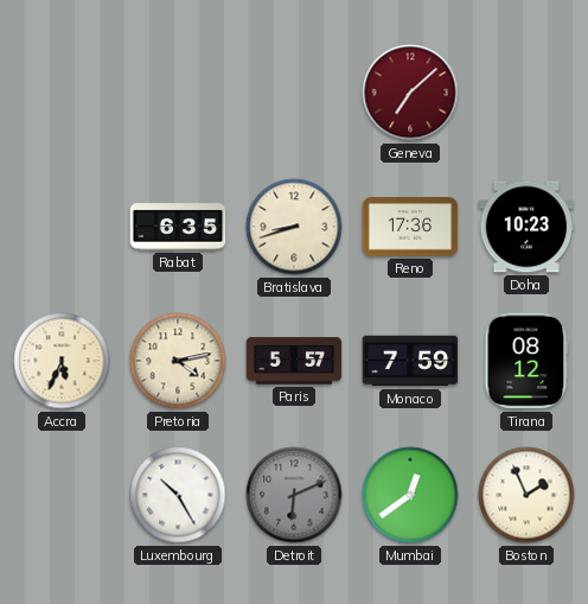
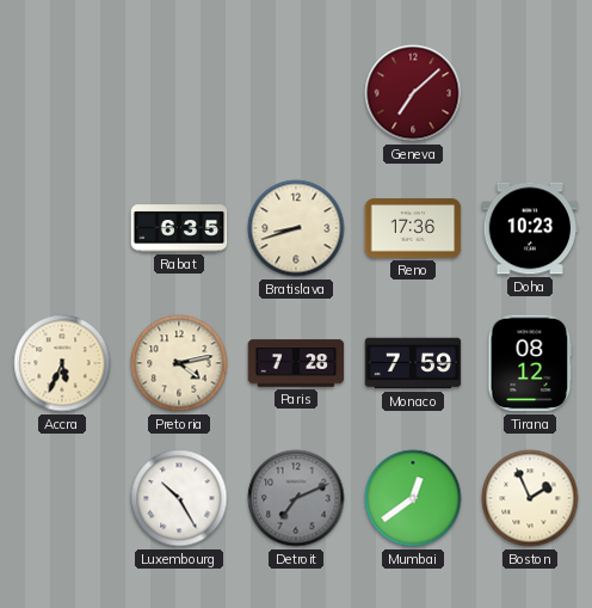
Paris: 5:57 -> 7:28 (296, 363)
Detroit: 6:11 -> 7:11 (296, 498)
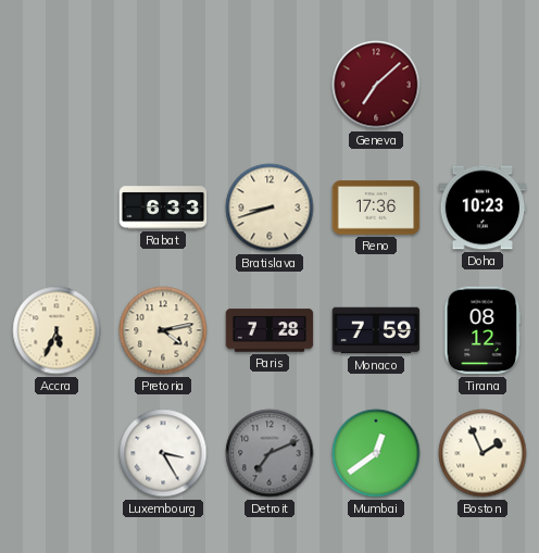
Rabat: 6:35 -> 6:33 (163, 208)
Luxembourg: 10:25 -> 3:25 (163, 453)
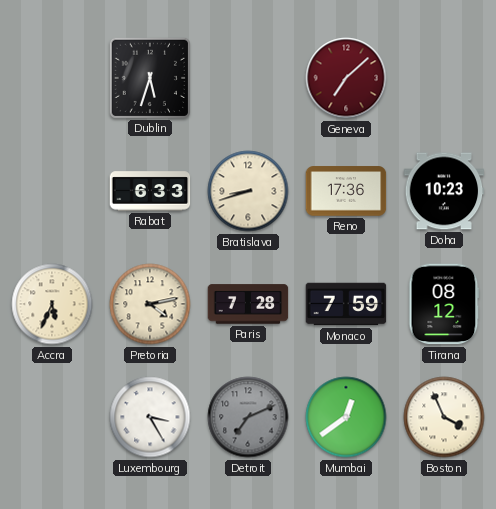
Dublin: none -> 5:33 (149, 77)
Boston: 1:56 -> 3:56 (444, 417)
